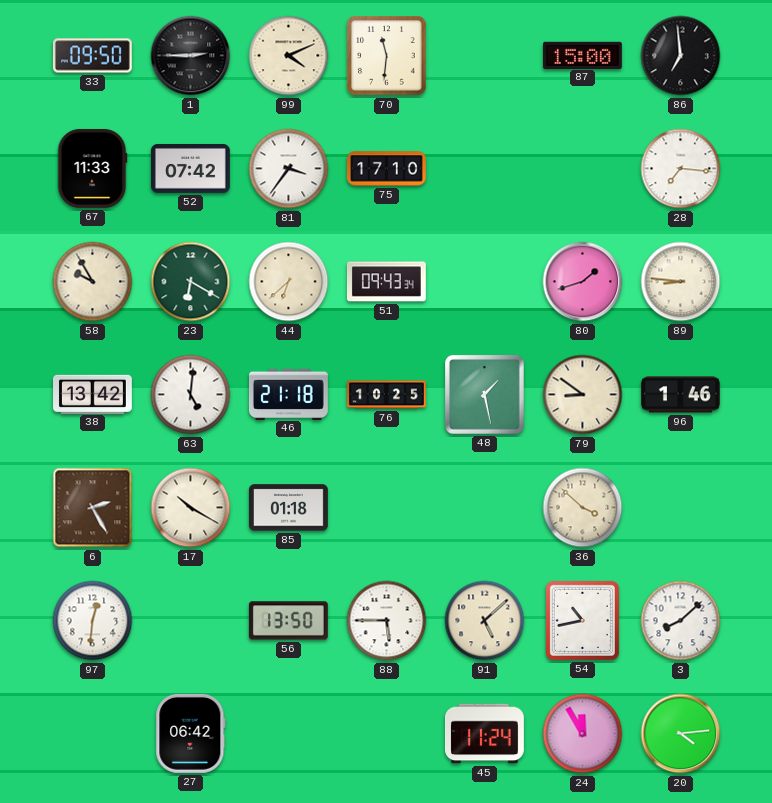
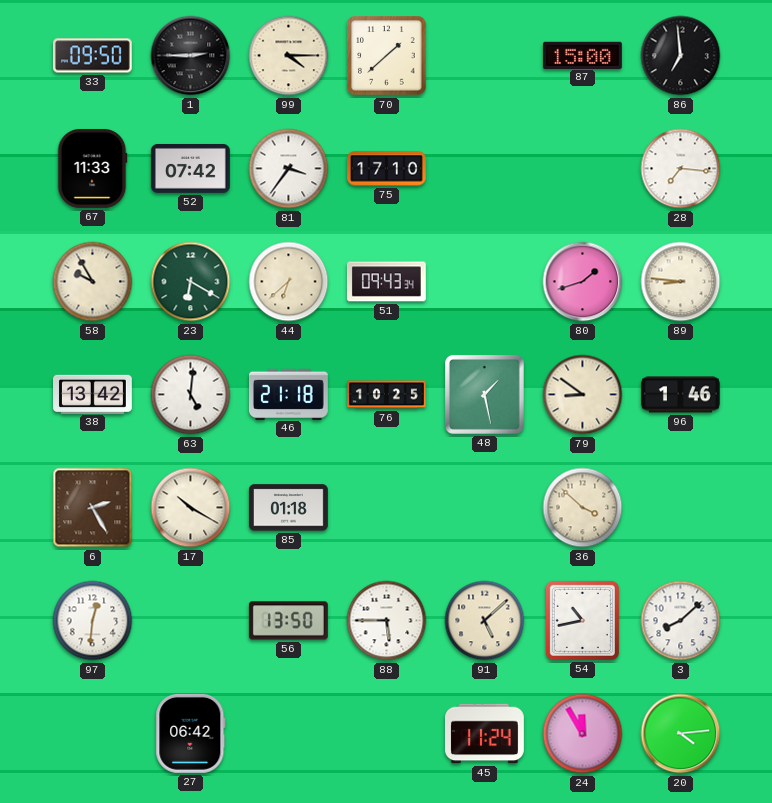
99: 4:11 -> 4:15 (289, 56)
70: 11:31 -> 1:38 (387, 56)
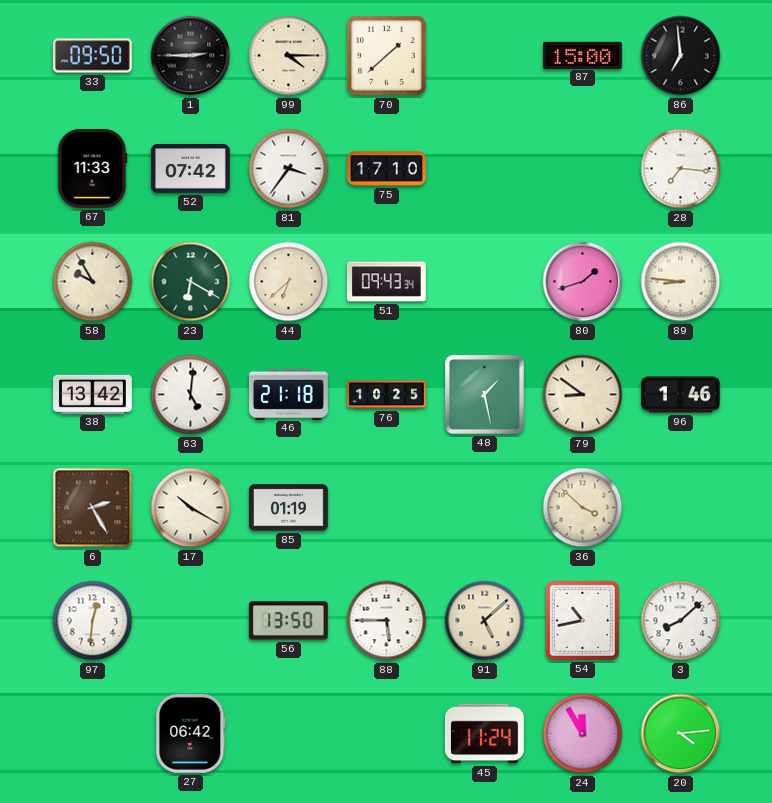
85: 01:18 -> 01:19 (289, 508)
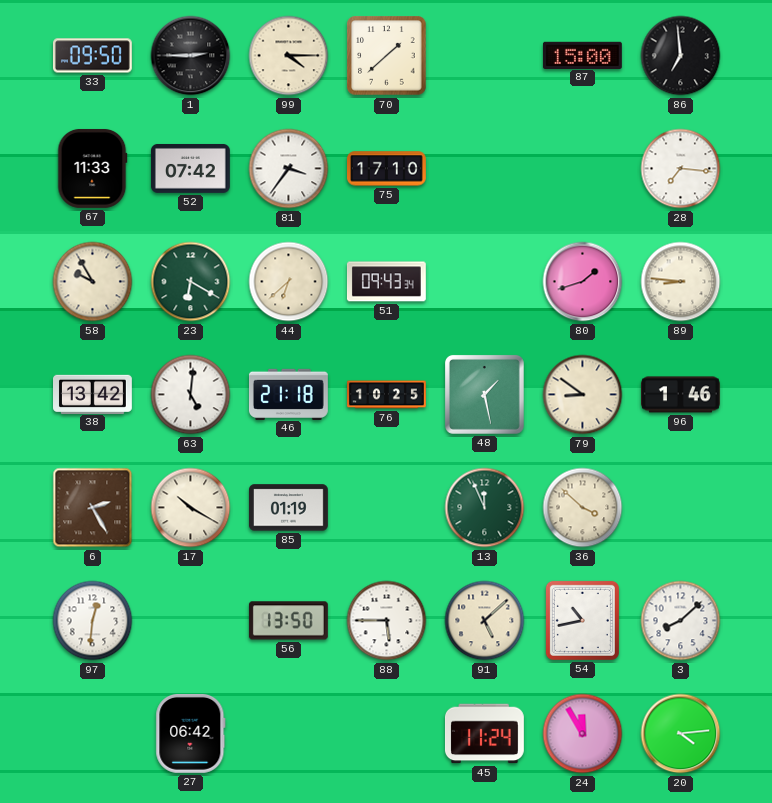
13: none -> 11:56 (485, 508)
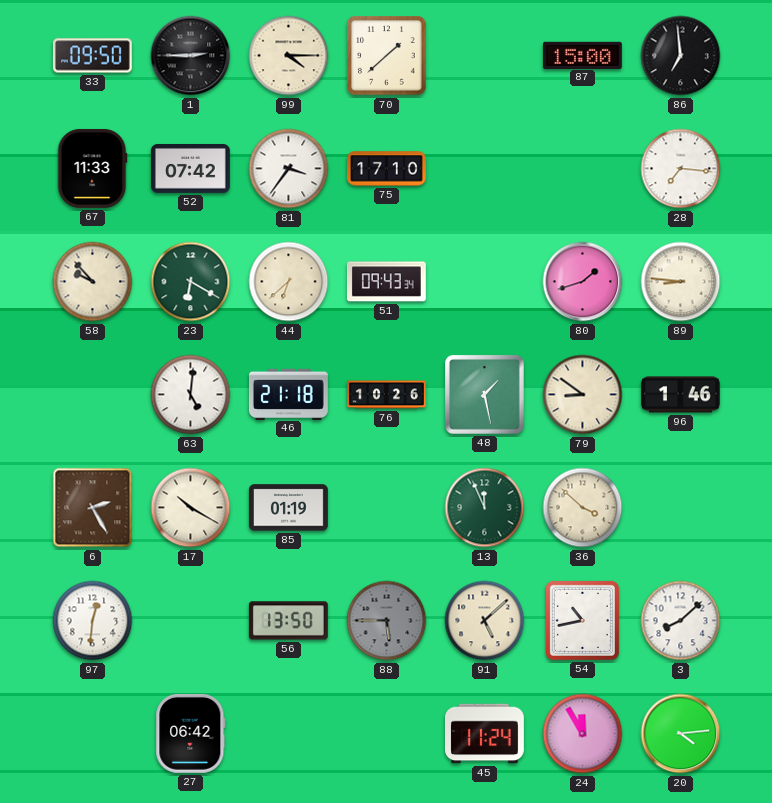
58: 9:55 -> 9:53 (93, 282)
38: 13:42 -> none (93, 394)
76: 10:25 -> 10:26 (387, 395)
88 dial: white -> grey (387, 621)
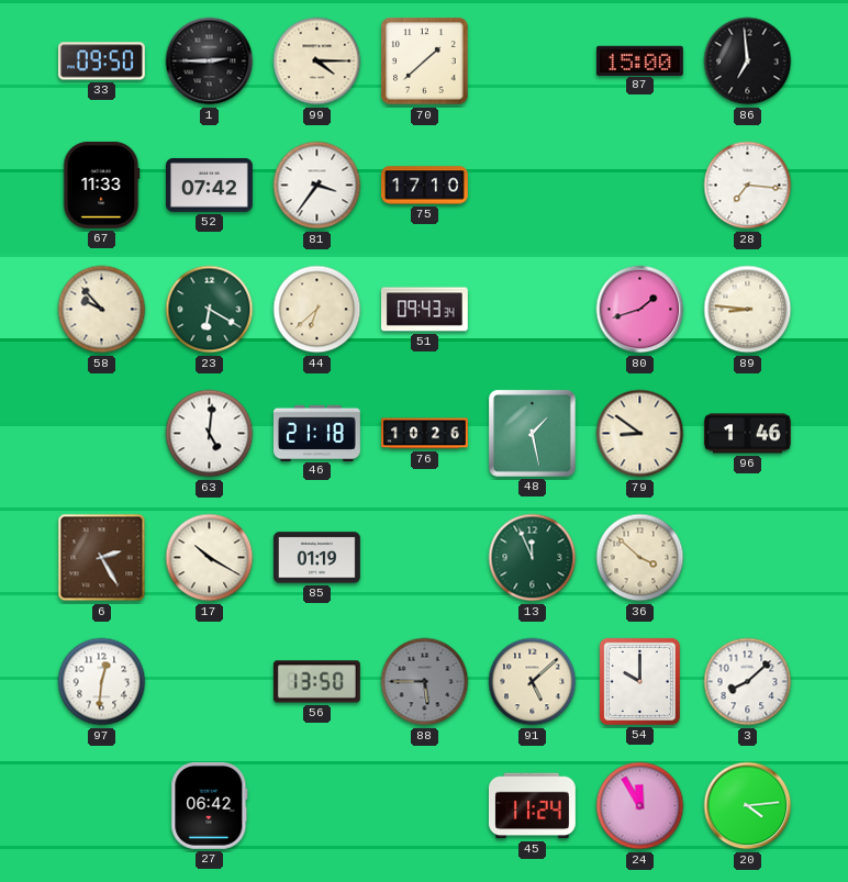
54: 10:43 -> 10:00 (639, 681)
